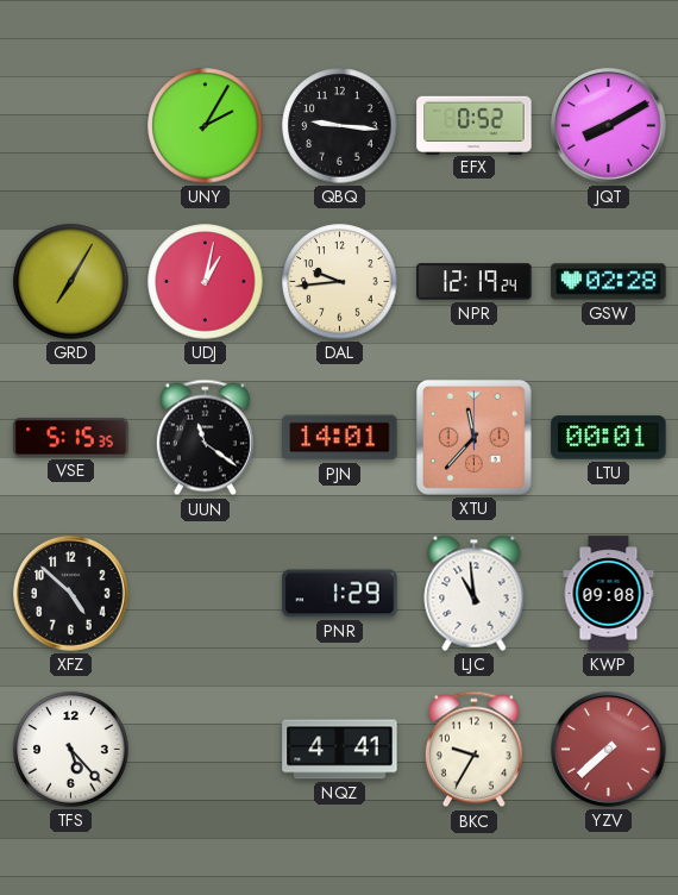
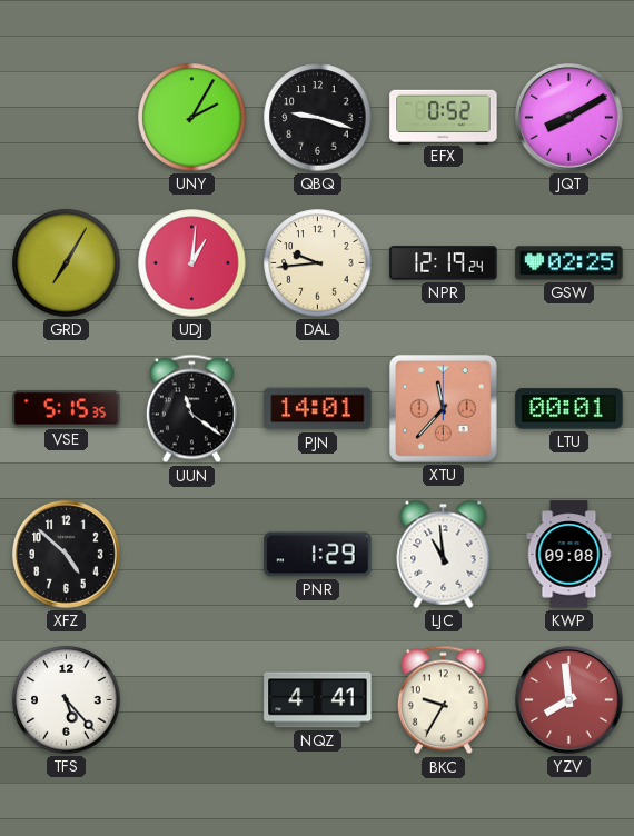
QBQ: 9:16 -> 9:18 (318, 118)
UDJ: 1:02 -> 1:01 (192, 263)
GSW: 02:28 -> 02:25 (569, 263)
YZV: 7:38 -> 7:59 (569, 700)
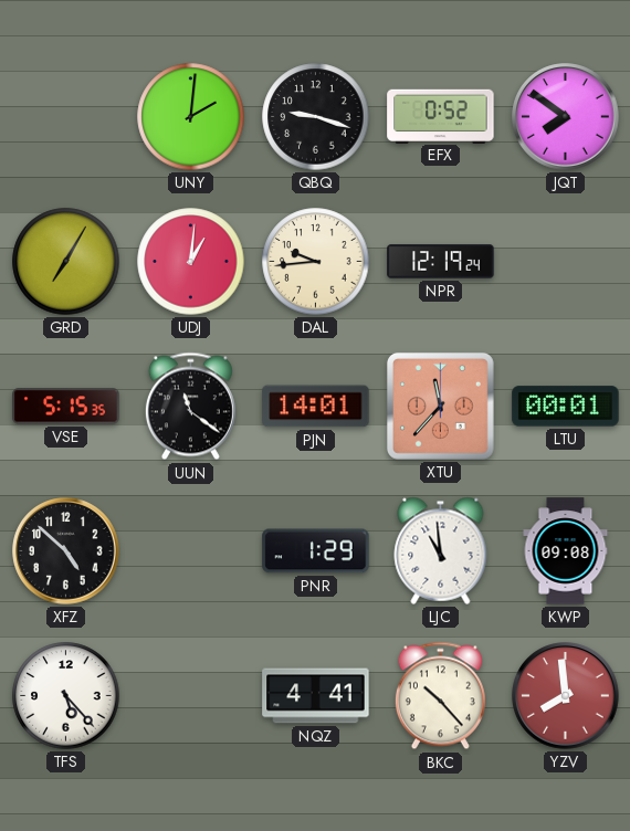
UNY: 2:05 -> 2:01 (191, 117)
JQT: 8:10 -> 7:51 (566, 117)
GSW: 02:25 -> none (569, 263)
BKC: 9:35 -> 10:23 (440, 696)
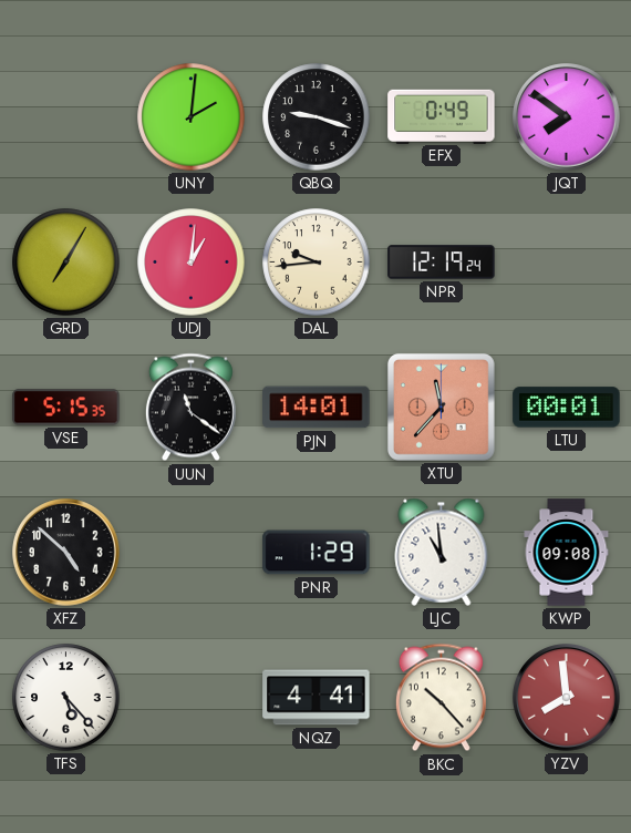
EFX: 0:52 -> 0:49 (442, 116)
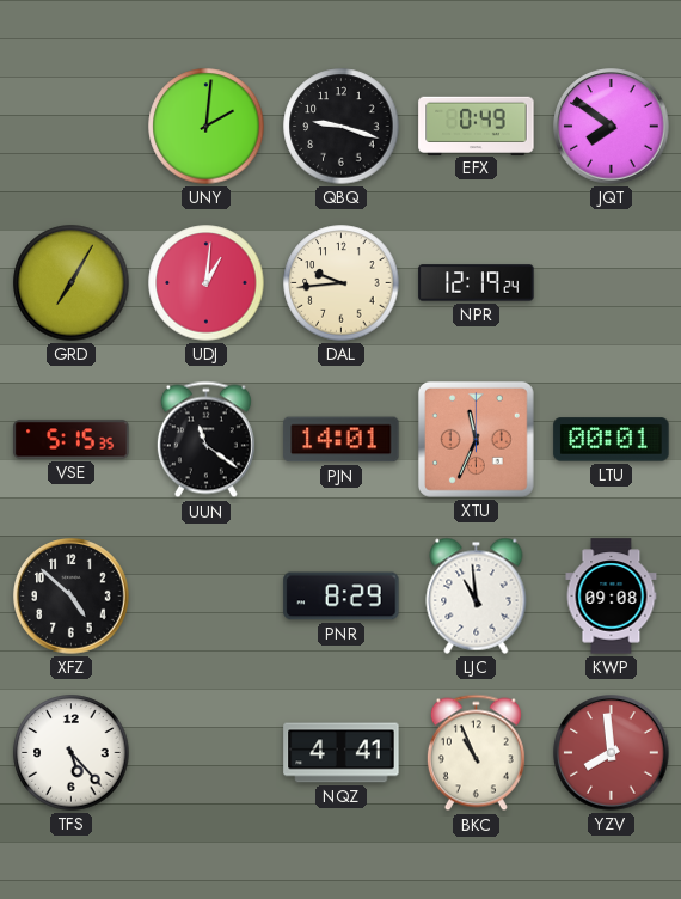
XTU: 11:37 -> 11:34 (476, 439)
PNR: 1:29 -> 8:29 (342, 597)
BKC: 10:23 -> 10:56 (476, 753)
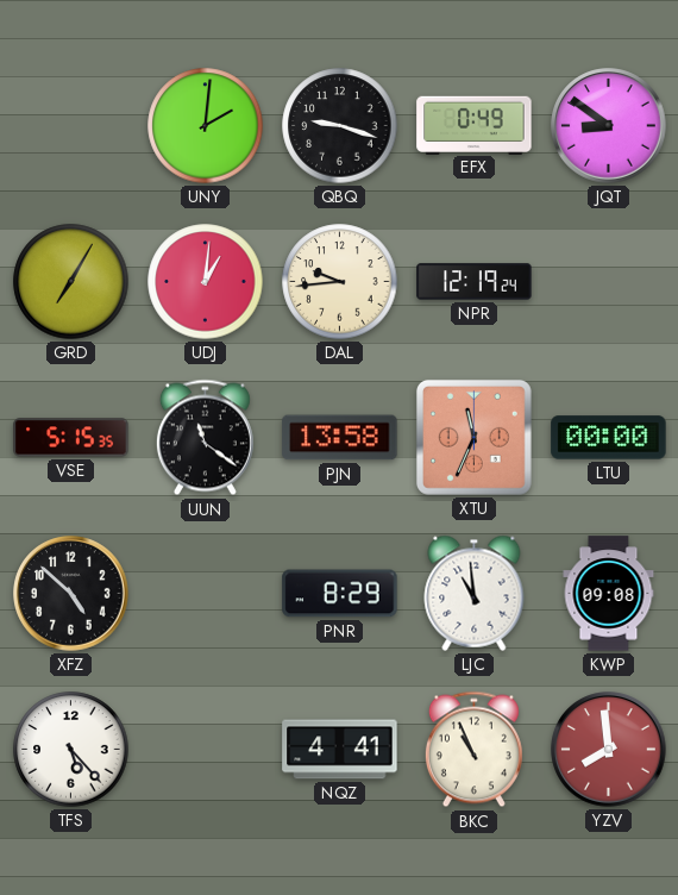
JQT: 7:51 -> 8:51 (609, 126)
PJN: 14:01 -> 13:58 (340, 438)
LTU: 00:01 -> 00:00 (609, 438)
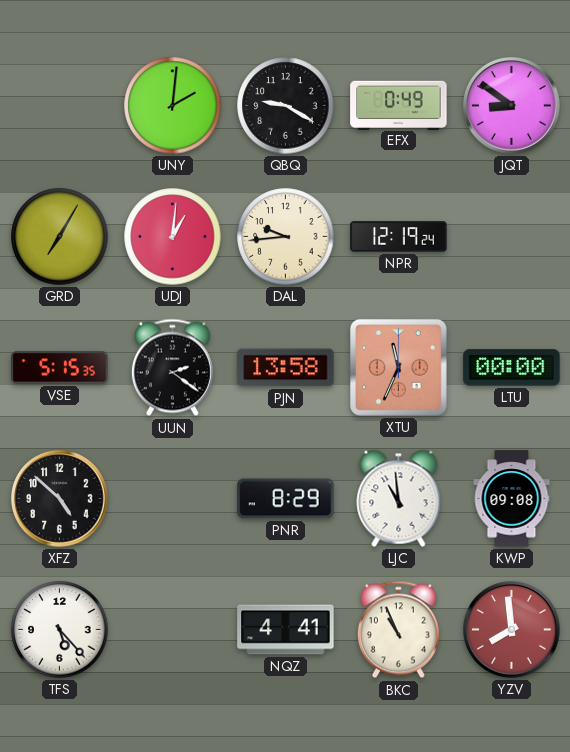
QBQ: 9:18 -> 9:20 (286, 106)
UUN: 11:21 -> 2:21 (172, 368)
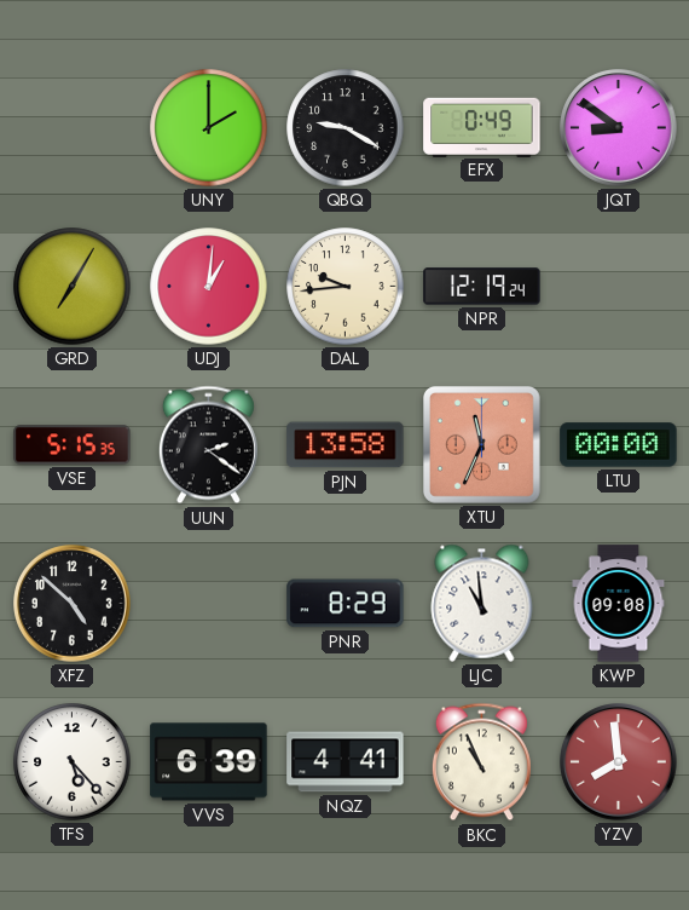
UNY: 2:01 -> 2:00 (209, 128)
VVS: none -> 6:39 (209, 762)
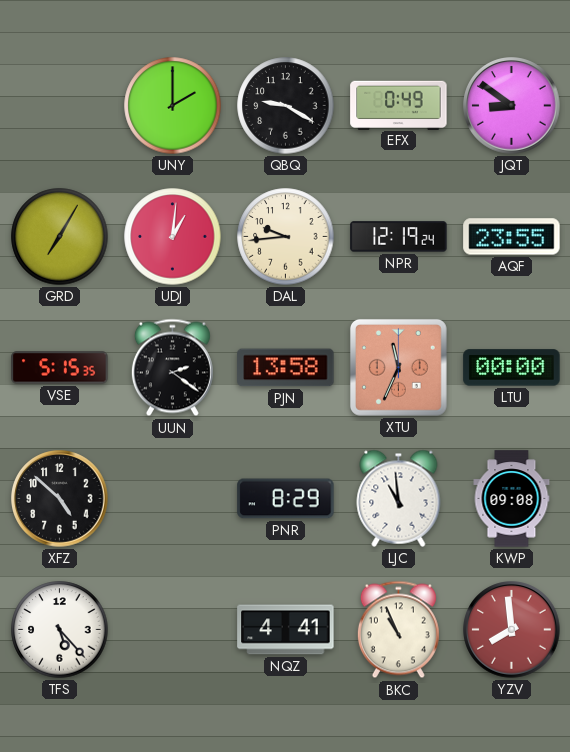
AQF: none -> 23:55 (512, 237)
VVS: 6:39 -> none (209, 762)
